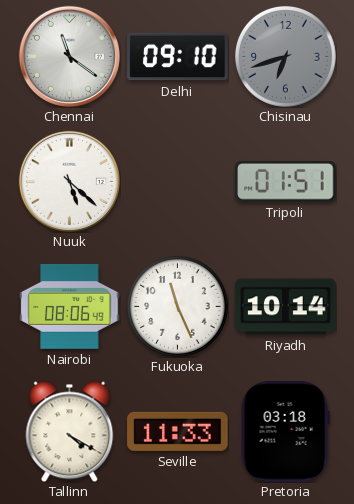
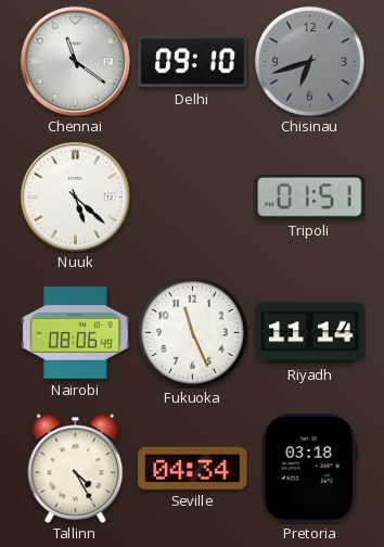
Riyadh: 10:14 -> 11:14 (310, 333)
Tallinn: 4:20 -> 4:25 (76, 468)
Seville: 11:33 -> 04:34 (193, 468)
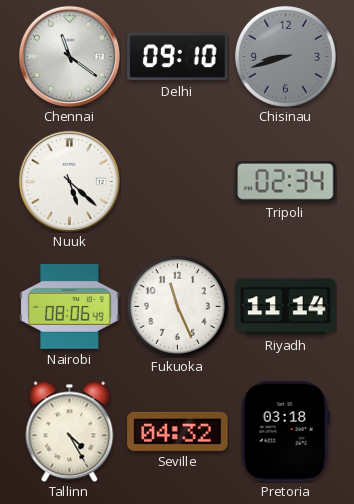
Chisinau: 6:42 -> 8:42 (285, 56)
Tripoli: 01:51 -> 02:34 (286, 182)
Seville: 04:34 -> 04:32 (178, 431)
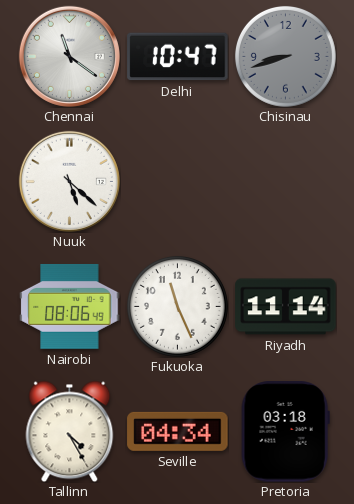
Delhi: 09:10 -> 10:47 (178, 57)
Tripoli: 02:34 -> none (286, 182)
Seville: 04:32 -> 04:34 (178, 431)
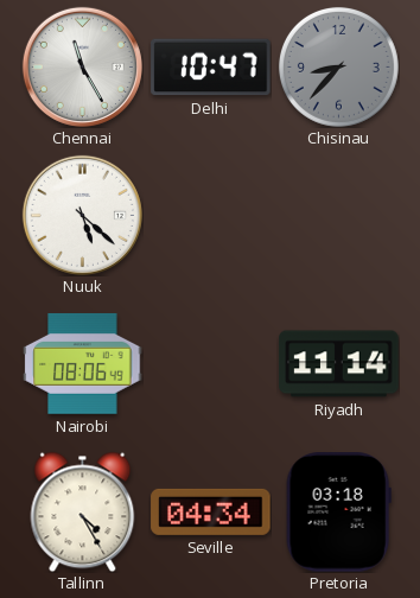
Chennai: 11:21 -> 11:25 (82, 66)
Chisinau: 8:42 -> 8:37 (338, 66)
Fukuoka: 11:26 -> none (177, 306)
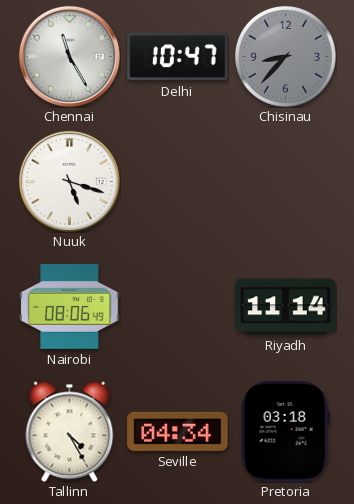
Nuuk: 5:22 -> 5:18 (69, 181)
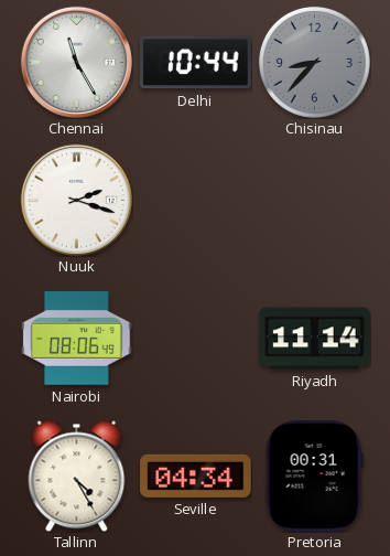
Delhi: 10:47 -> 10:44 (196, 63)
Nuuk: 5:18 -> 2:18 (76, 200)
Pretoria: 03:18 -> 00:31 (314, 477)
